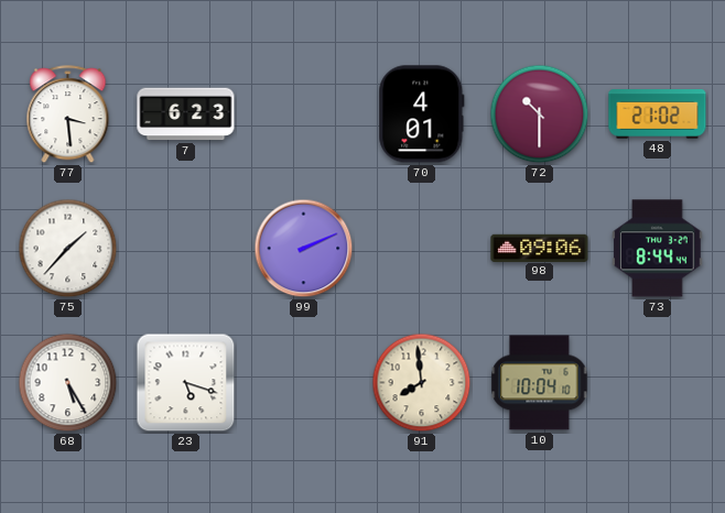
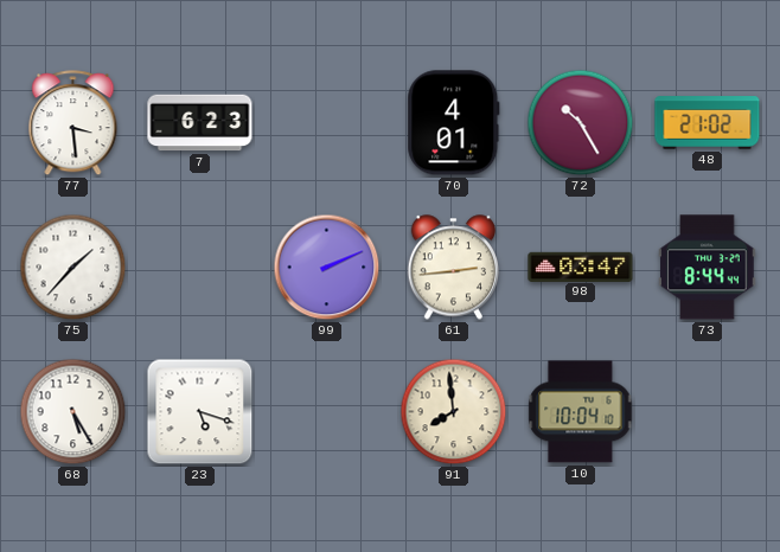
72: 10:30 -> 10:25 (581, 123)
61: none -> 2:44 (454, 268)
98: 09:06 -> 03:47 (581, 267)
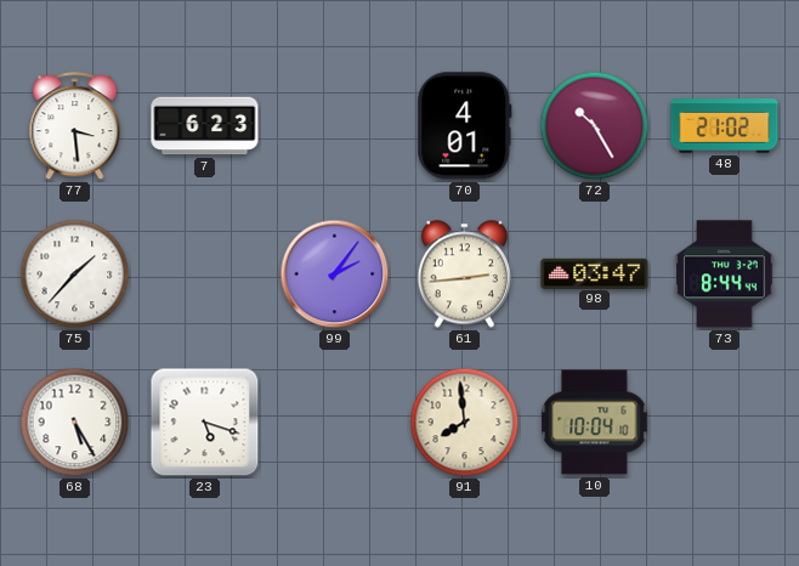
99: 2:11 -> 2:06 (335, 274)
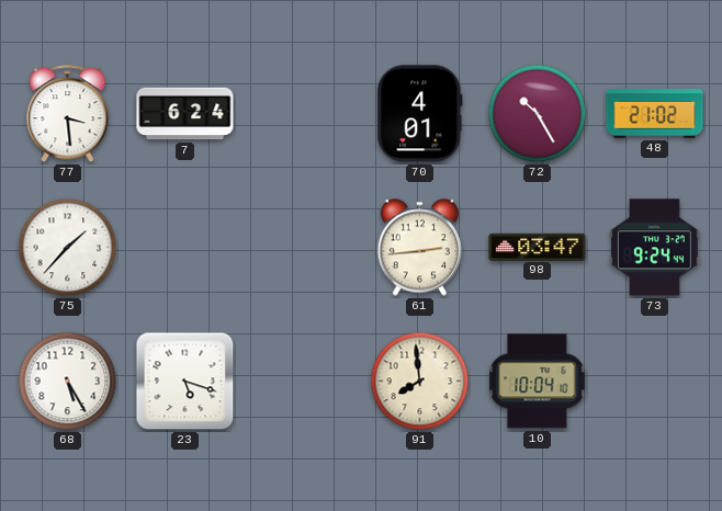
7: 6:23 -> 6:24 (185, 114)
99: 2:06 -> none (335, 274)
73: 8:44 -> 9:24 (655, 248)
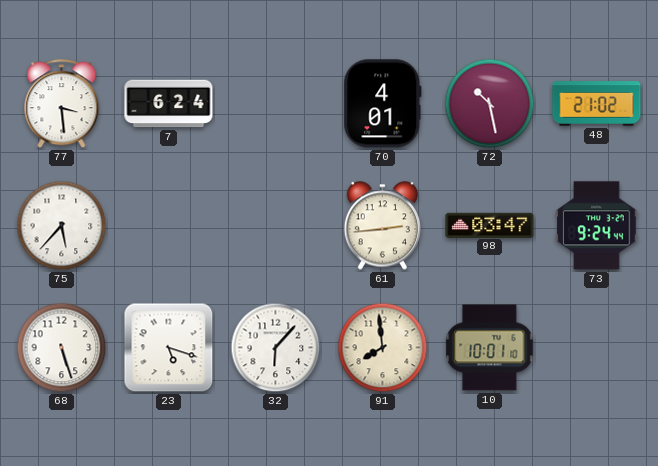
72: 10:25 -> 10:28 (490, 104)
75: 1:37 -> 5:37 (62, 226)
68: 5:25 -> 5:27 (62, 348)
32: none -> 6:07 (276, 348)
10: 10:04 -> 10:01 (490, 348)
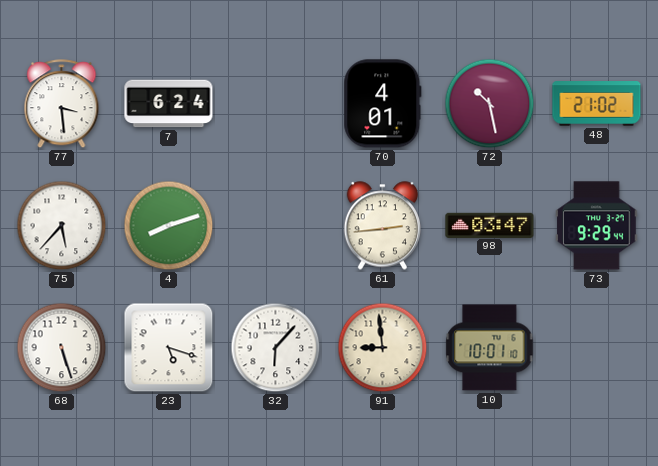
4: none -> 8:12 (169, 226)
73: 9:24 -> 9:29 (597, 226)
91: 7:59 -> 8:59 (383, 348)
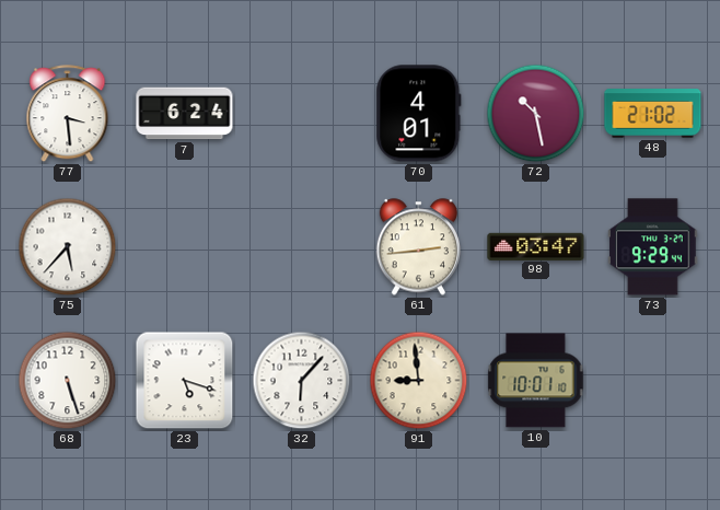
4: 8:12 -> none (169, 226)
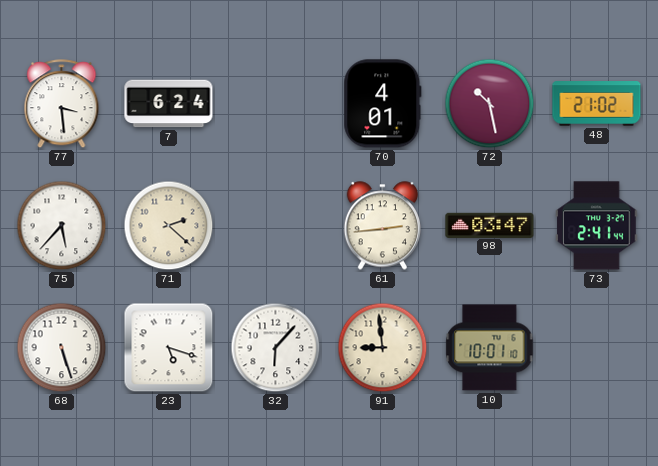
71: none -> 2:22 (169, 226)
73: 9:29 -> 2:41 (597, 226)
